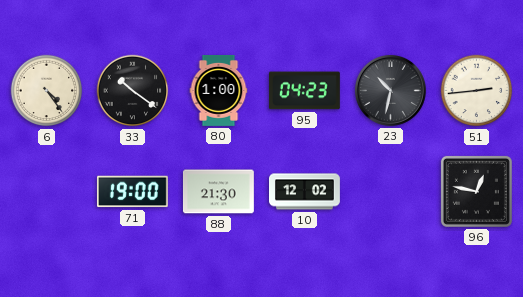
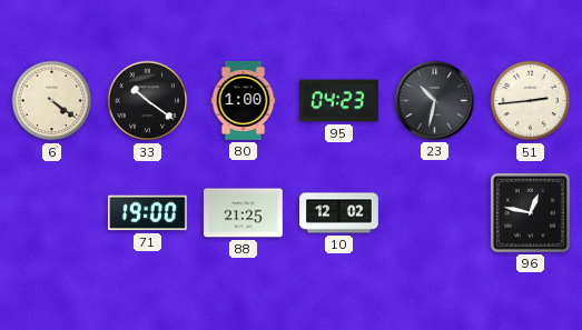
6: 4:24 -> 4:21 (52, 101)
88: 21:30 -> 21:25 (243, 213)
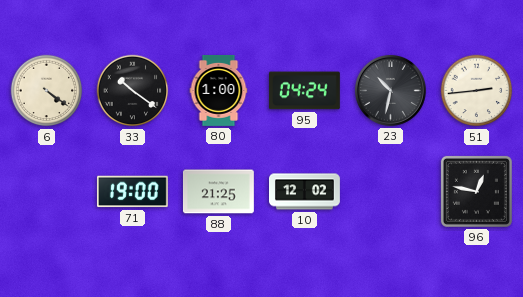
95: 04:23 -> 04:24 (304, 91)
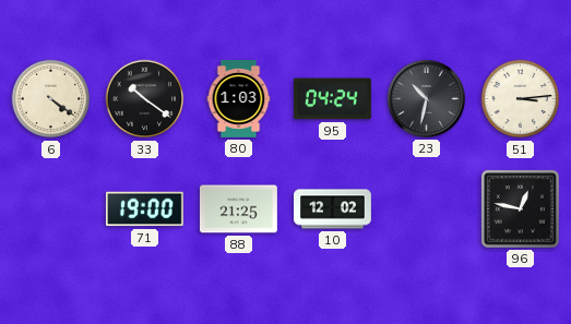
80: 1:00 -> 1:03 (239, 99)
51: 2:44 -> 3:14 (521, 99)
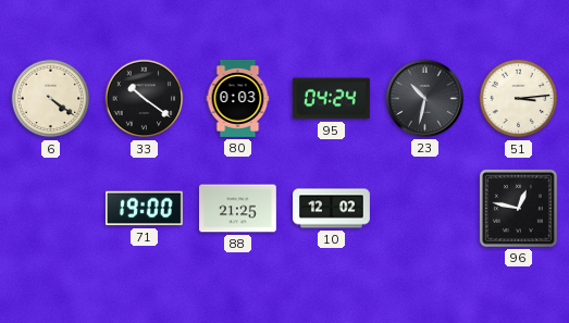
80: 1:03 -> 0:03 (238, 99)
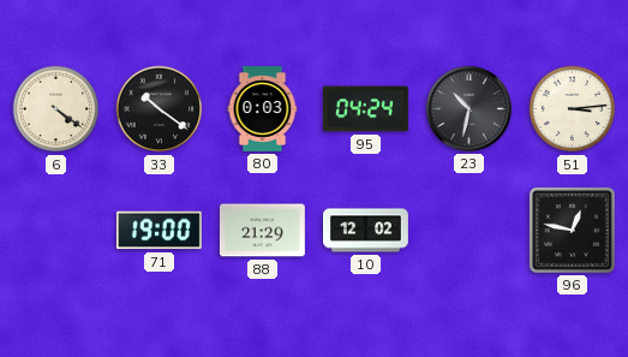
88: 21:25 -> 21:29 (262, 231)
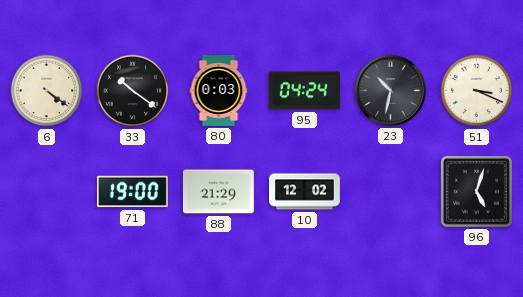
51: 3:14 -> 3:19 (477, 91)
96: 12:47 -> 5:03 (476, 191)
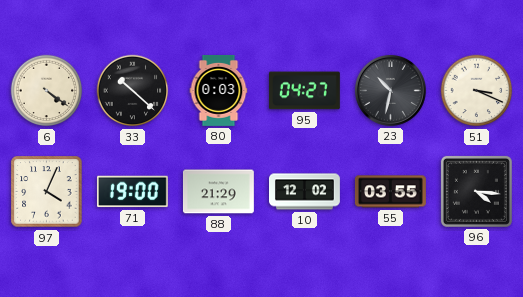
33: 10:21 -> 10:22 (133, 91)
95: 04:24 -> 04:27 (304, 91)
97: none -> 4:04 (47, 192)
55: none -> 03:55 (390, 192)
96: 5:03 -> 4:16 (476, 191)
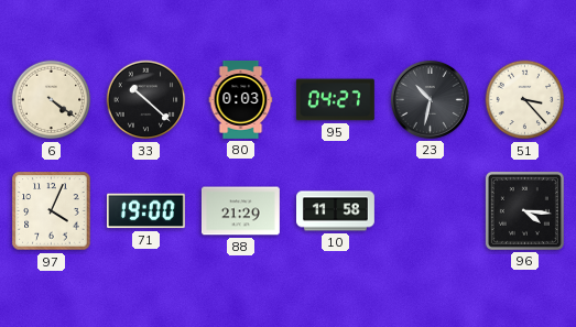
51: 3:19 -> 3:23 (525, 100)
10: 12:02 -> 11:58 (336, 211)
55: 03:55 -> none (390, 192)
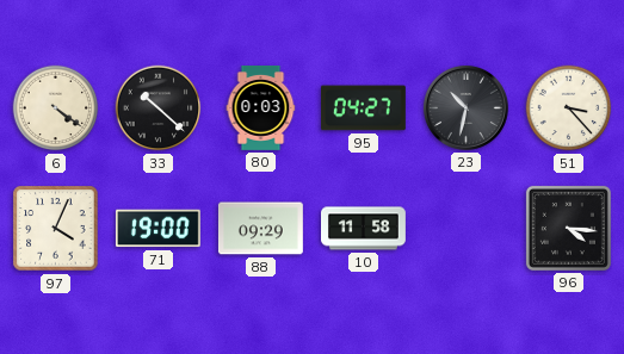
88: 21:29 -> 09:29 (260, 229)
